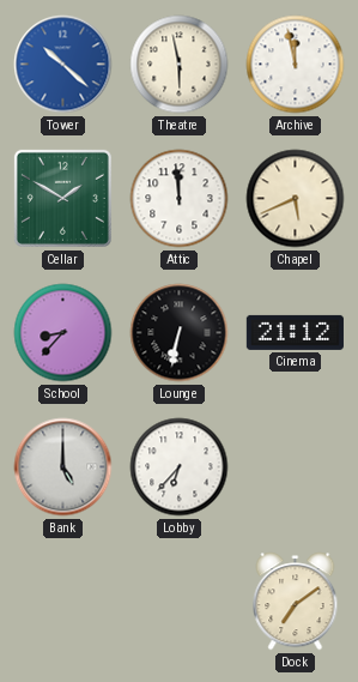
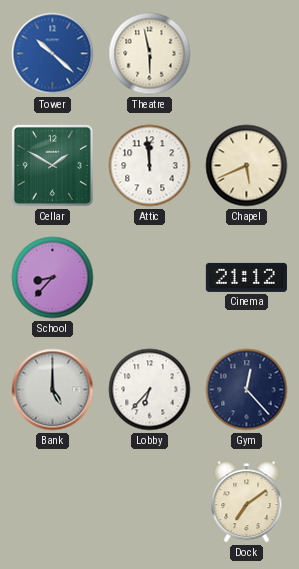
Archive: 11:58 -> none (296, 65)
Lounge: 6:32 -> none (180, 333)
Gym: none -> 12:23 (247, 390)
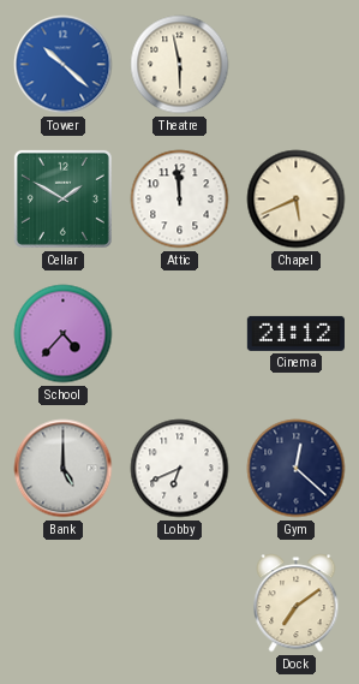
School: 8:37 -> 4:37 (64, 334)
Lobby: 6:37 -> 6:41 (180, 469)
Gym: 12:23 -> 12:22 (297, 469)
